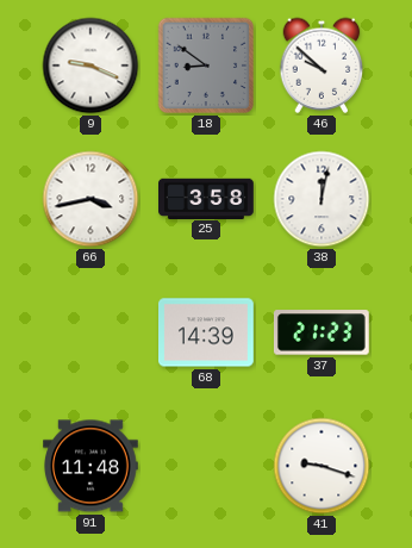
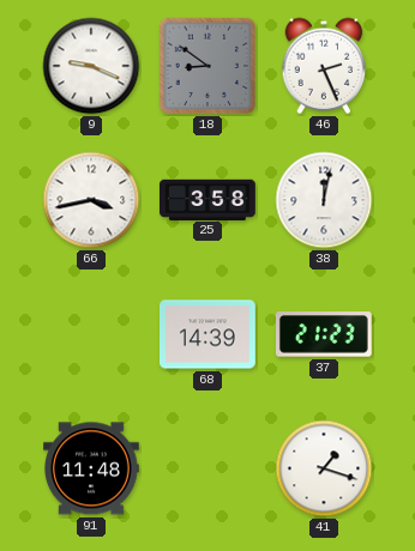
46: 9:52 -> 2:26 (324, 66)
41: 9:18 -> 1:18 (324, 468)
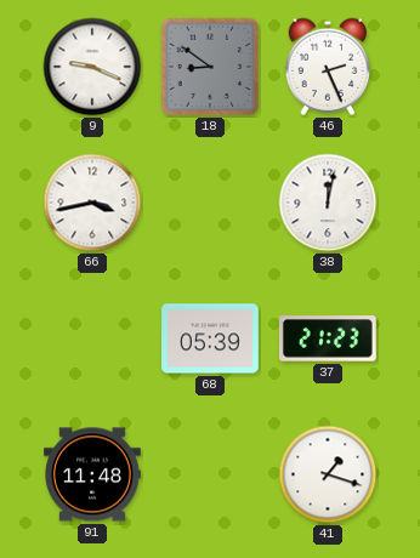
25: 3:58 -> none (207, 199)
68: 14:39 -> 05:39 (211, 338)
